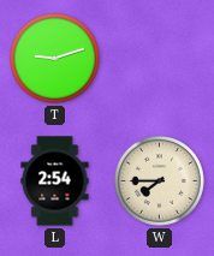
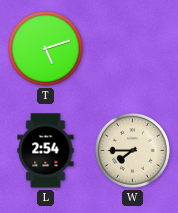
T: 9:12 -> 5:12 (45, 48)
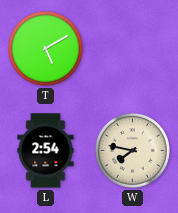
T: 5:12 -> 5:10 (45, 48)
W: 7:45 -> 7:47 (132, 150)
